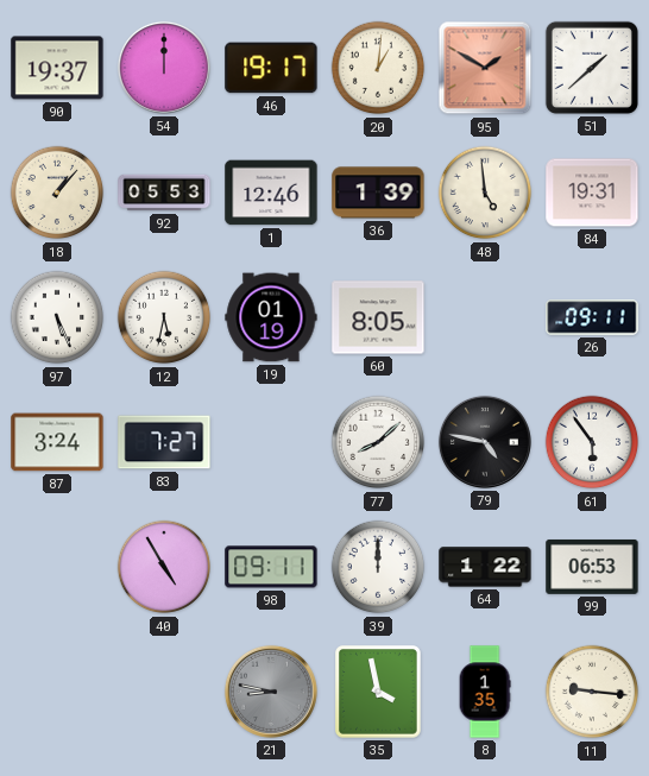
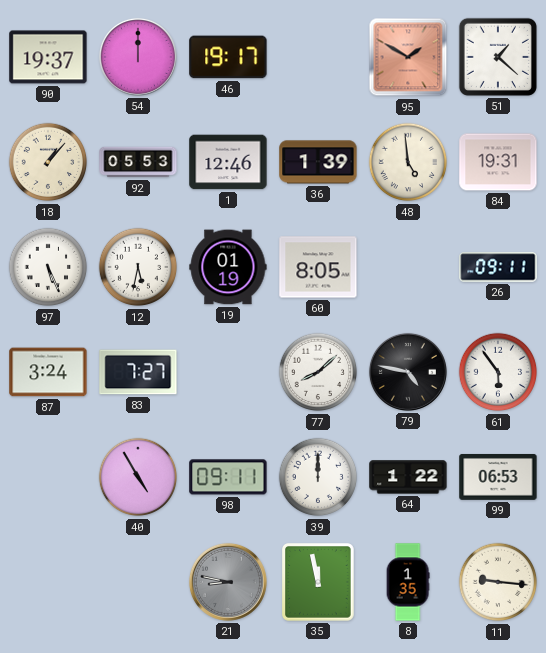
20: 1:01 -> none (378, 68)
51: 1:38 -> 1:22 (498, 57)
35: 3:58 -> 11:58 (319, 582)
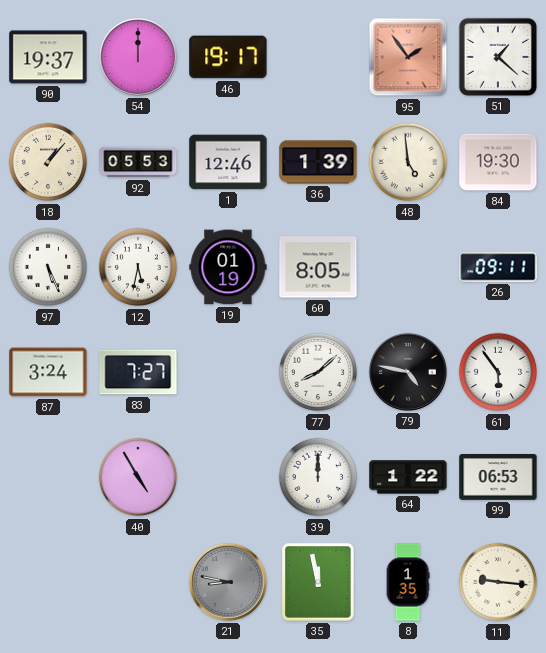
95: 1:50 -> 1:54 (408, 57)
84: 19:31 -> 19:30 (498, 162)
98: 09:11 -> none (228, 477)
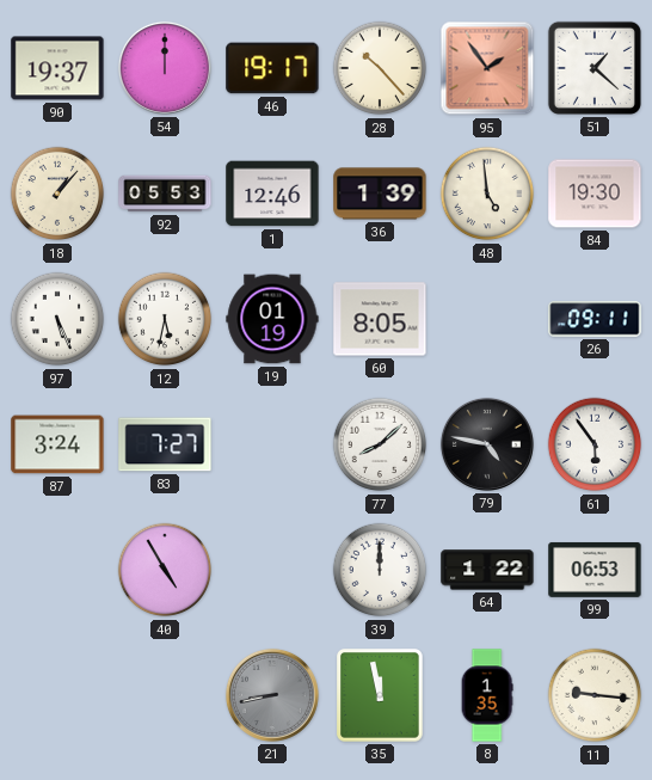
28: none -> 10:23 (380, 68)
21: 8:47 -> 8:43 (272, 695)
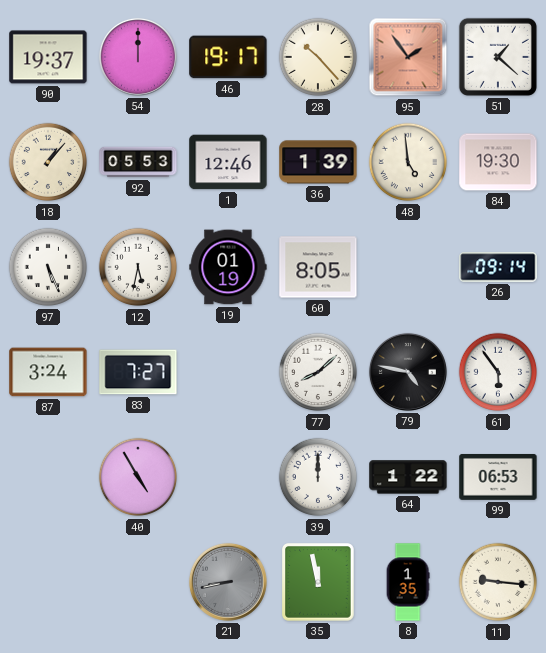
26: 09:11 -> 09:14 (498, 267)
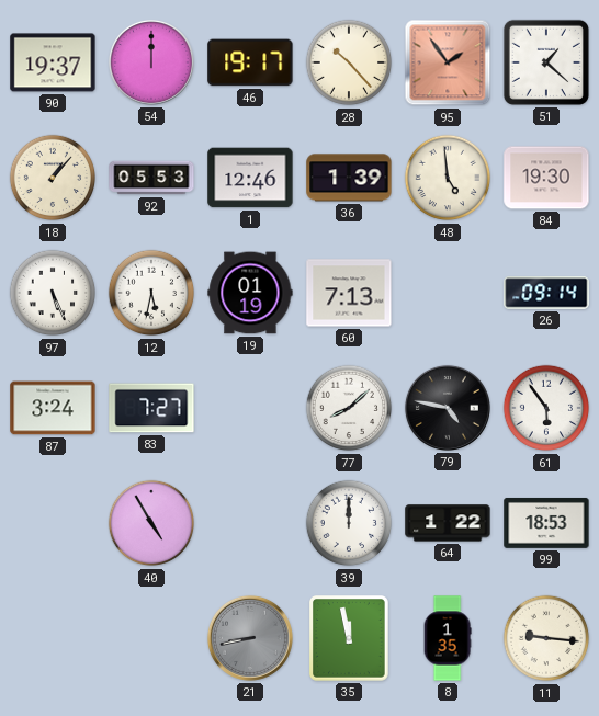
60: 8:05 -> 7:13 (349, 293)
99: 06:53 -> 18:53 (546, 523)
